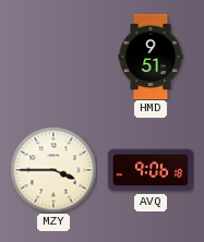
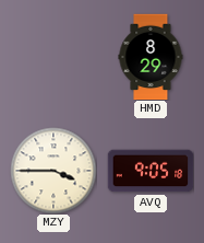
HMD: 9:51 -> 8:29 (151, 57)
AVQ: 9:06 -> 9:05 (151, 171)
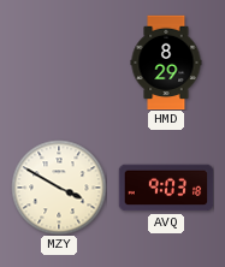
MZY: 3:45 -> 3:50 (59, 188)
AVQ: 9:05 -> 9:03 (166, 188)
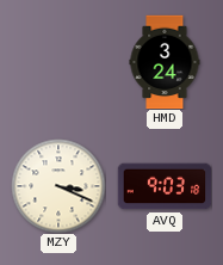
HMD: 8:29 -> 3:24 (165, 62)
MZY: 3:50 -> 3:19 (58, 186)
